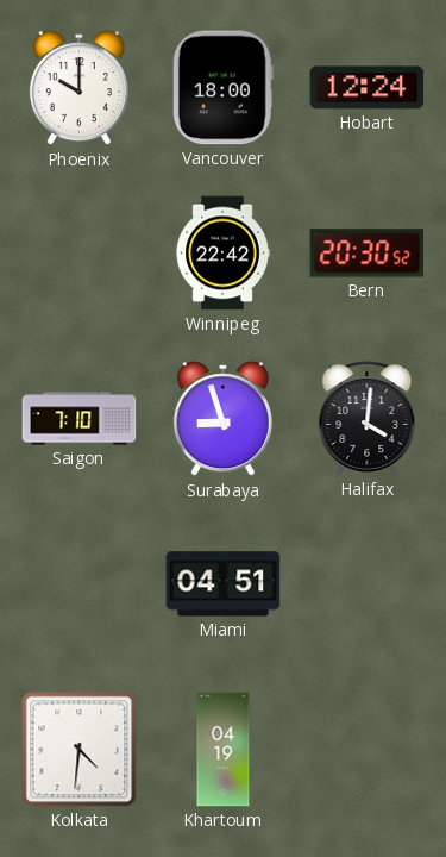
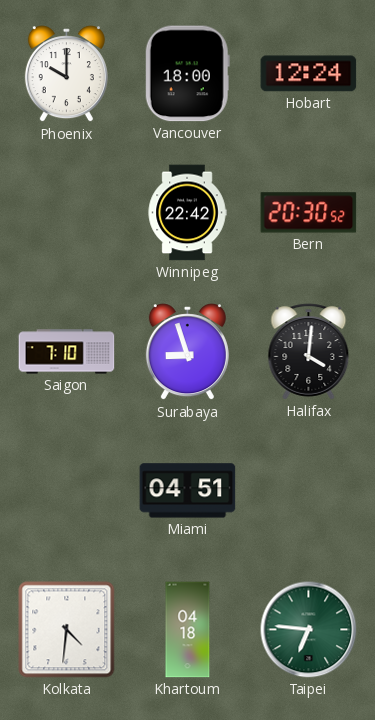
Khartoum: 04:19 -> 04:18 (188, 630)
Taipei: none -> 6:46 (309, 630)
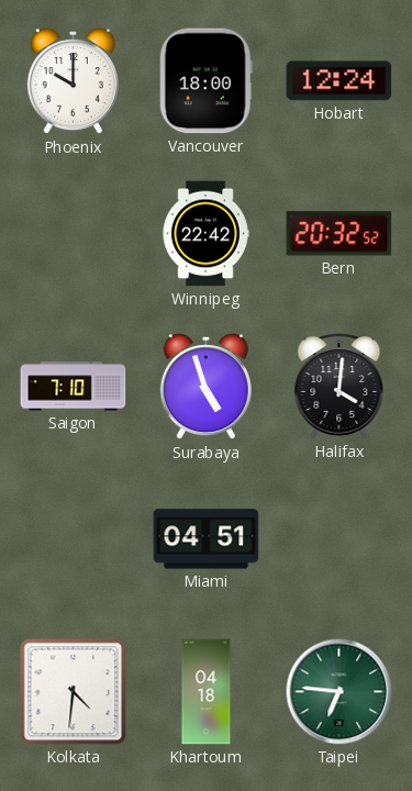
Bern: 20:30 -> 20:32 (339, 234)
Surabaya: 8:57 -> 4:57 (205, 387)
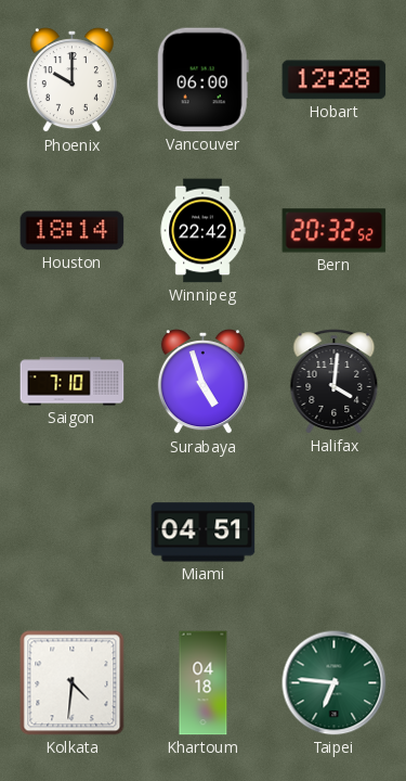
Vancouver: 18:00 -> 06:00 (202, 80)
Hobart: 12:24 -> 12:28 (335, 80)
Houston: none -> 18:14 (73, 231)
